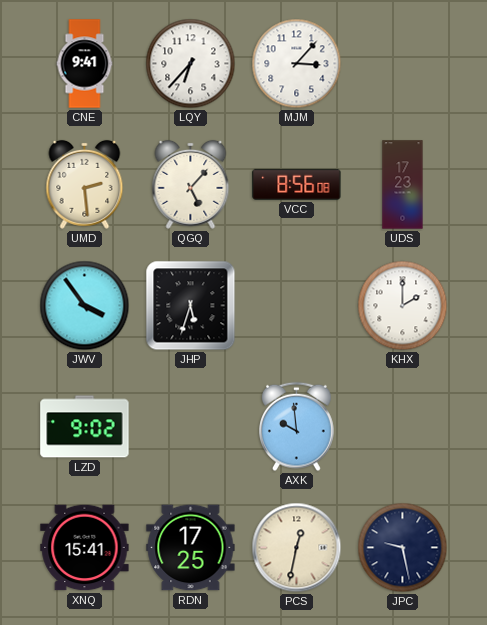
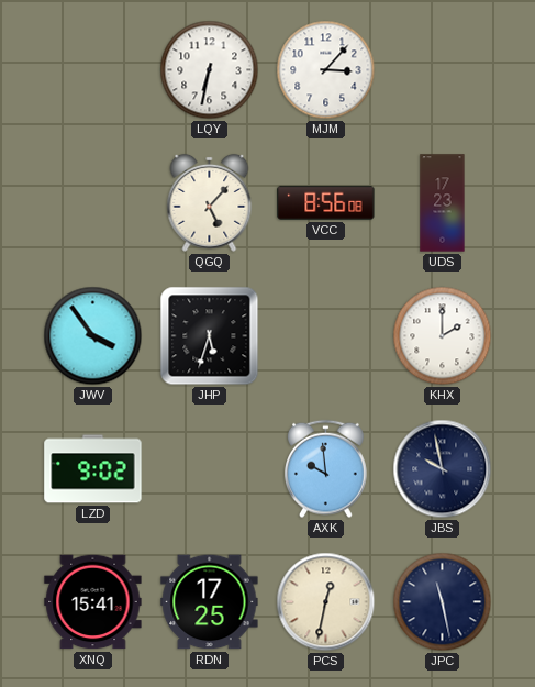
CNE: 9:41 -> none (85, 64)
LQY: 6:37 -> 6:32 (210, 70)
UMD: 2:29 -> none (85, 184)
JBS: none -> 9:58 (443, 469)
JPC: 9:28 -> 11:28 (443, 602)
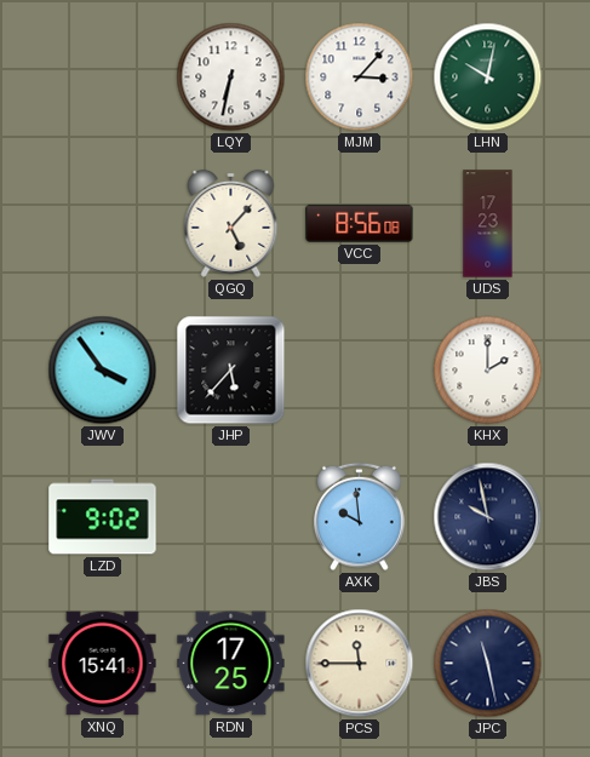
LHN: none -> 10:02 (488, 78)
JHP: 5:33 -> 5:37 (231, 371)
PCS: 12:32 -> 11:45 (360, 664)
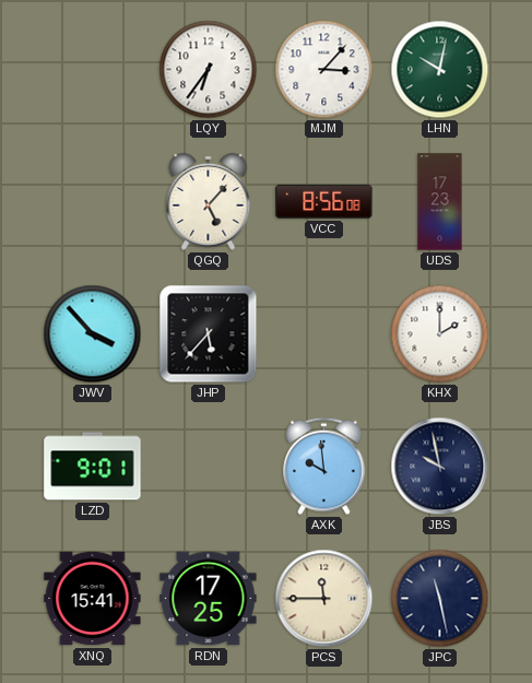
LQY: 6:32 -> 6:36 (209, 70)
JWV: 3:54 -> 3:53 (93, 334)
LZD: 9:02 -> 9:01 (93, 467)
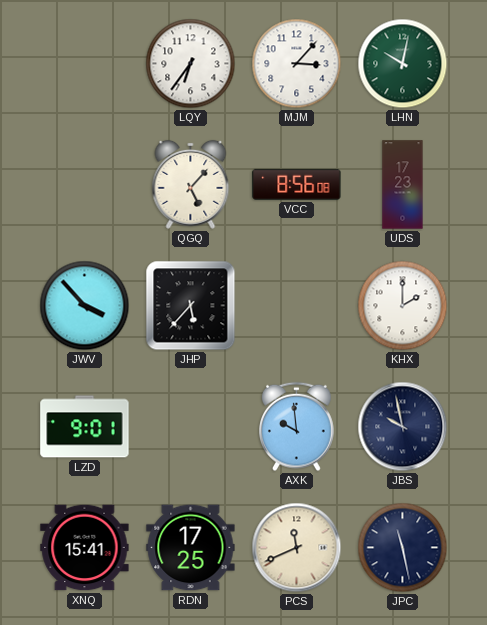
PCS: 11:45 -> 11:41 (297, 548)
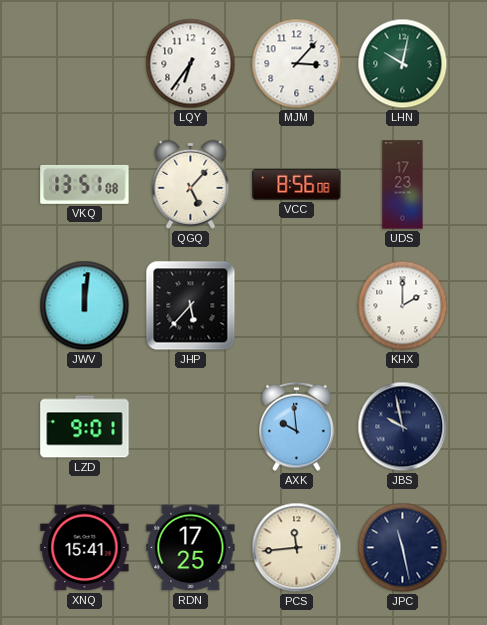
VKQ: none -> 13:51 (85, 184)
JWV: 3:53 -> 12:01 (85, 306)
PCS: 11:41 -> 11:44 (297, 548)
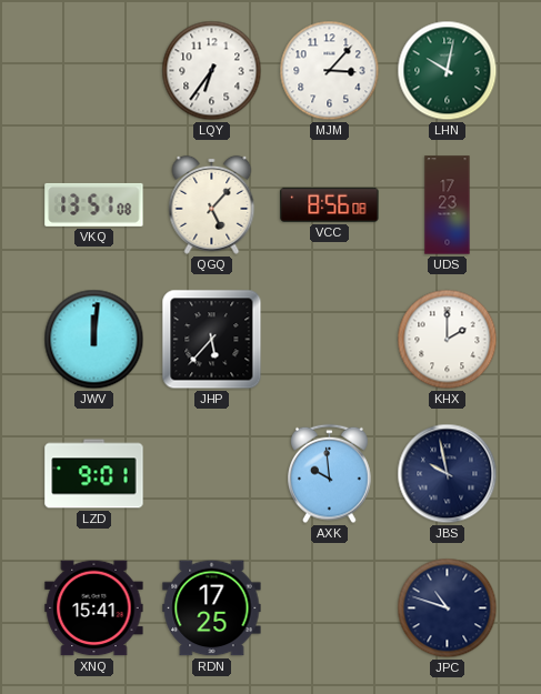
PCS: 11:44 -> none (297, 548)
JPC: 11:28 -> 10:48 (448, 608)
